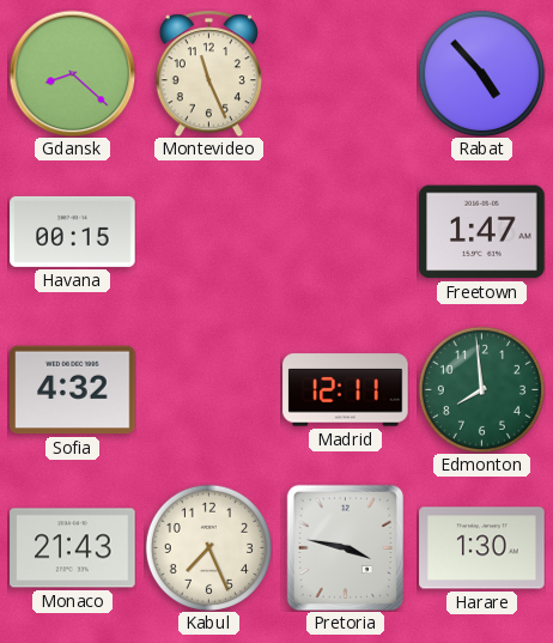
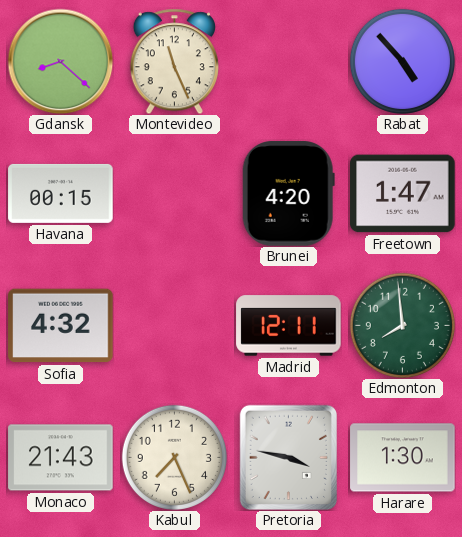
Brunei: none -> 4:20 (288, 194)
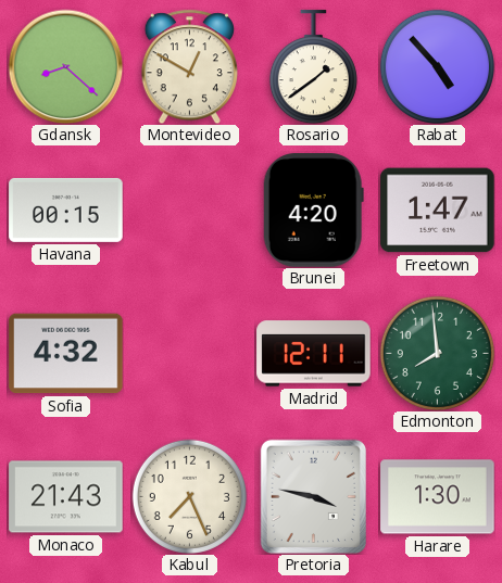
Montevideo: 11:26 -> 12:50 (189, 66)
Rosario: none -> 1:39 (313, 67)
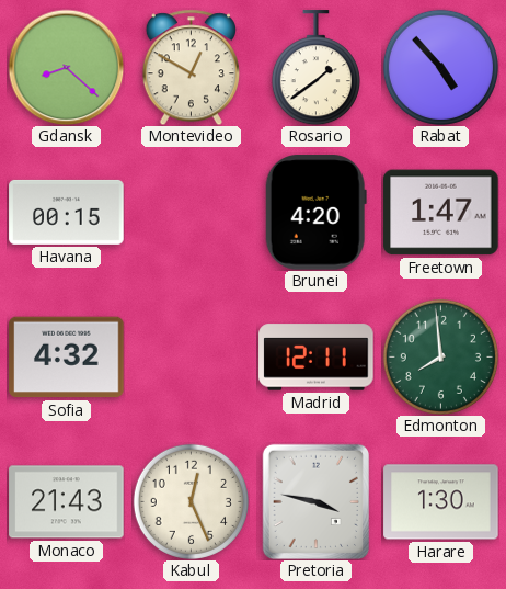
Kabul: 7:26 -> 12:26 (191, 501)
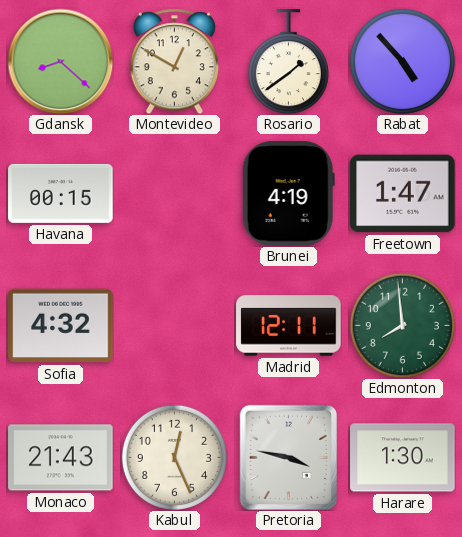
Brunei: 4:20 -> 4:19 (288, 194)
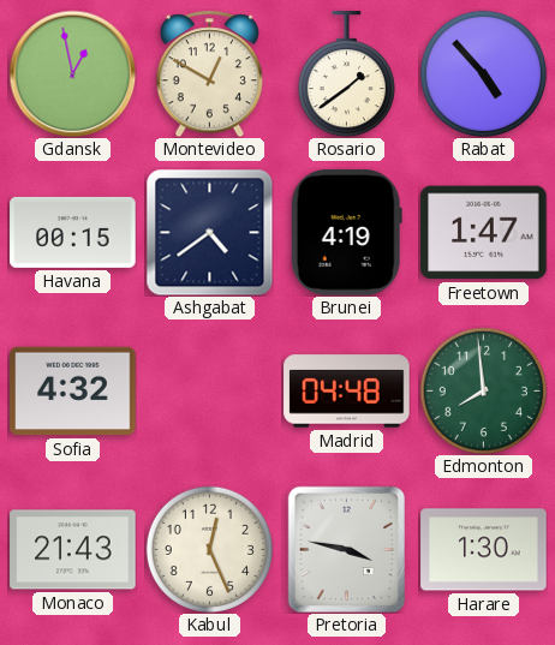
Gdansk: 8:22 -> 12:58 (72, 73)
Ashgabat: none -> 4:39 (209, 232)
Madrid: 12:11 -> 04:48 (347, 392)
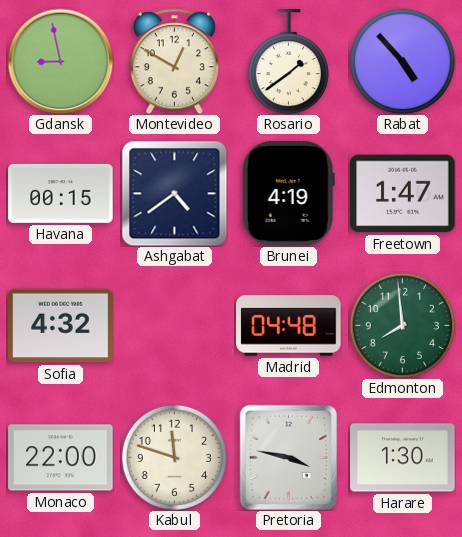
Gdansk: 12:58 -> 8:58 (60, 61)
Monaco: 21:43 -> 22:00 (61, 458)
Kabul: 12:26 -> 11:48 (174, 457)
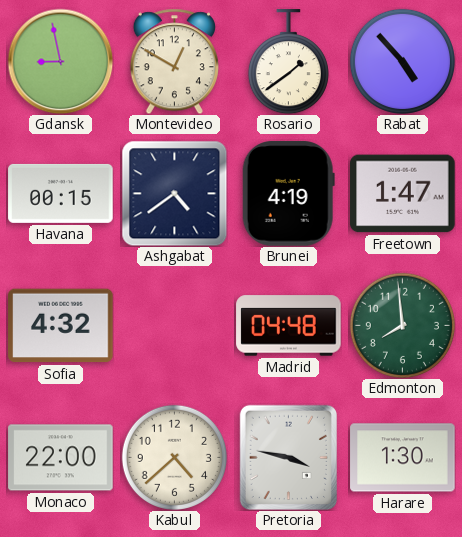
Kabul: 11:48 -> 4:38 (174, 457)
